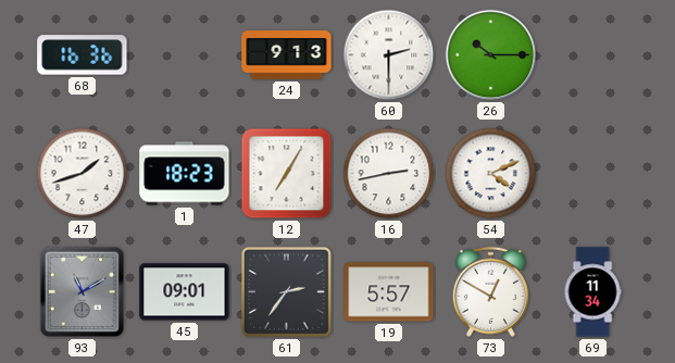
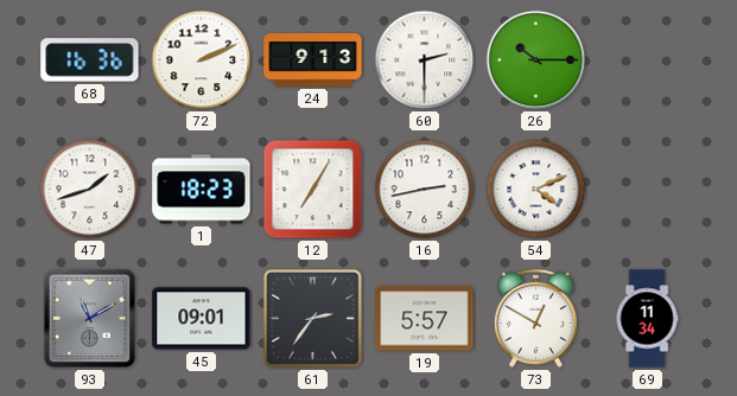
72: none -> 2:11 (202, 60)
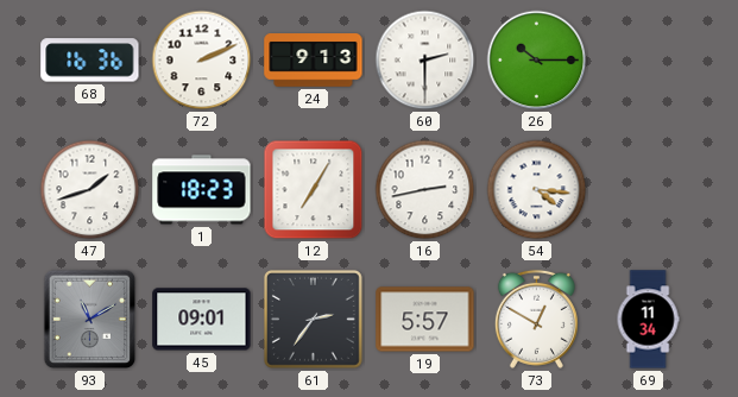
54: 4:11 -> 4:16 (537, 190)
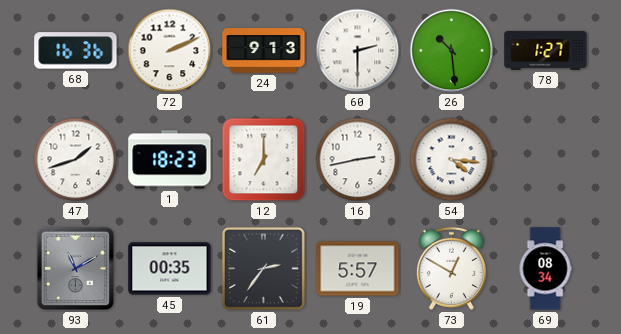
26: 10:15 -> 10:29 (452, 51)
78: none -> 1:27 (546, 50)
12: 7:05 -> 7:00 (264, 160)
45: 09:01 -> 00:35 (170, 269)
69: 11:34 -> 08:34 (545, 269)
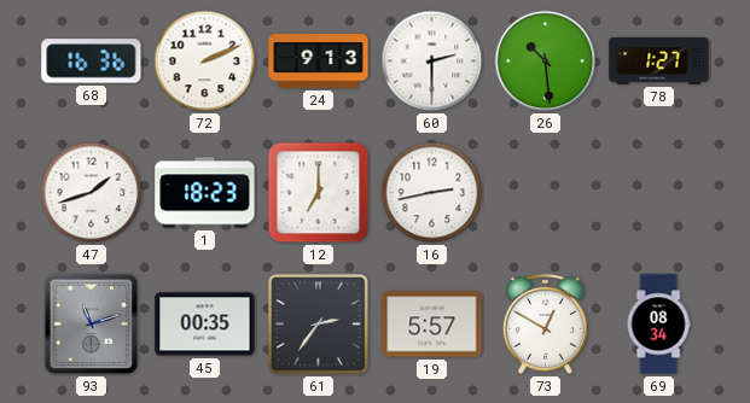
54: 4:16 -> none (452, 160)
93: 11:10 -> 11:12 (92, 325)
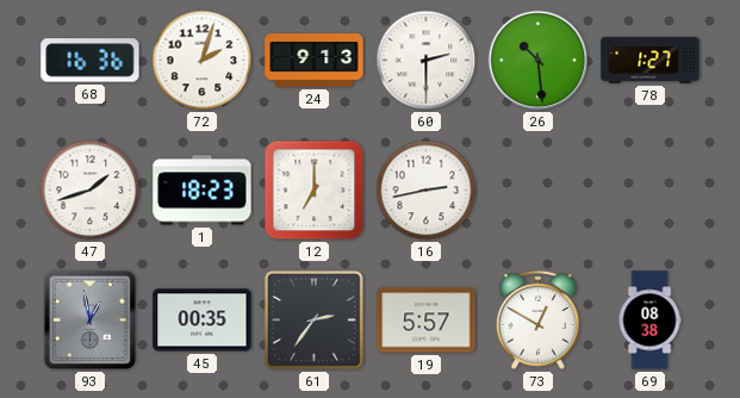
72: 2:11 -> 2:03 (203, 61)
93: 11:12 -> 12:58 (91, 321)
69: 08:34 -> 08:38 (649, 321)
